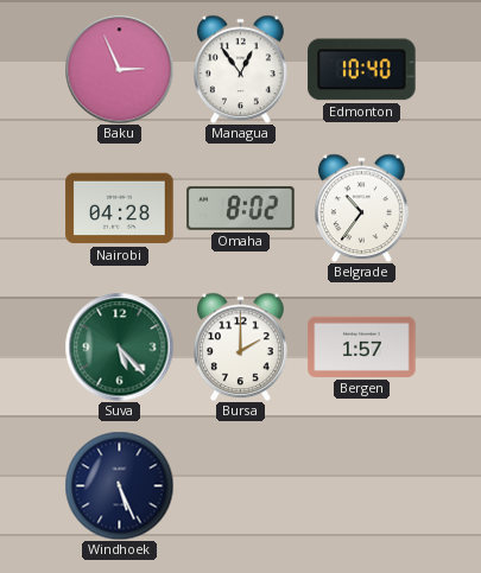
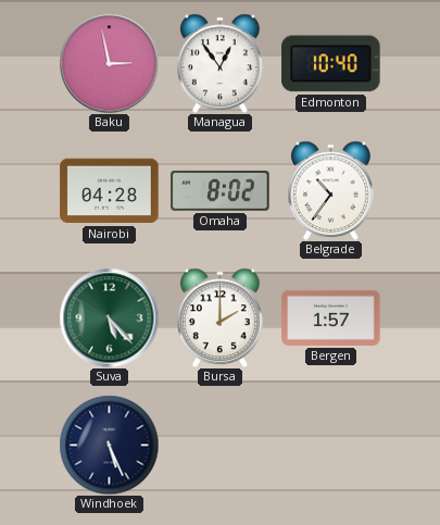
Baku: 2:56 -> 2:58 (109, 63)
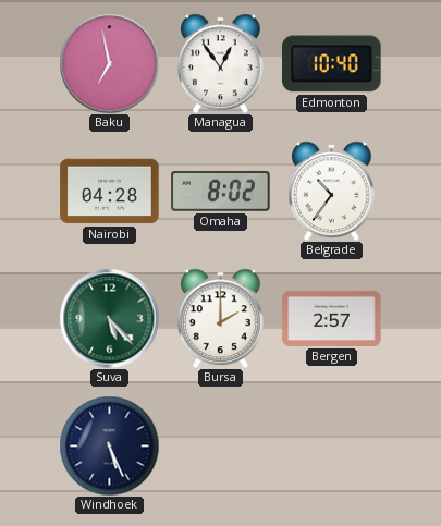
Baku: 2:58 -> 6:58 (109, 63)
Bergen: 1:57 -> 2:57 (332, 318)
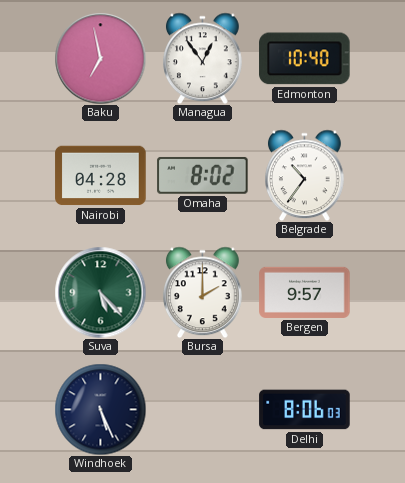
Bergen: 2:57 -> 9:57 (305, 292)
Delhi: none -> 8:06 (305, 410)
